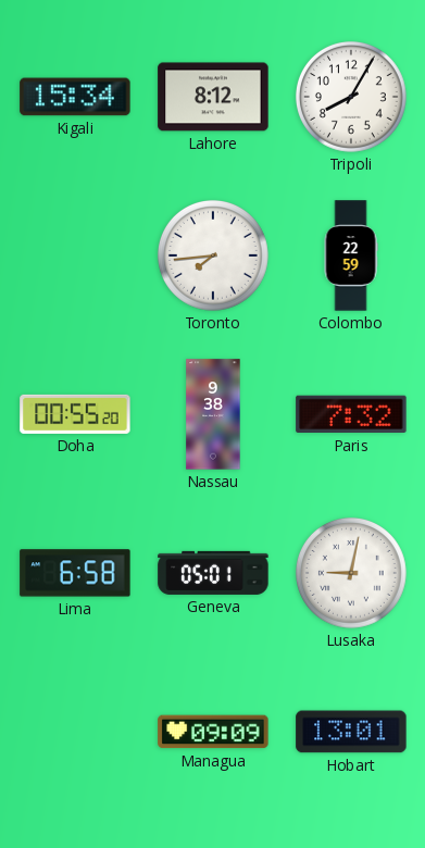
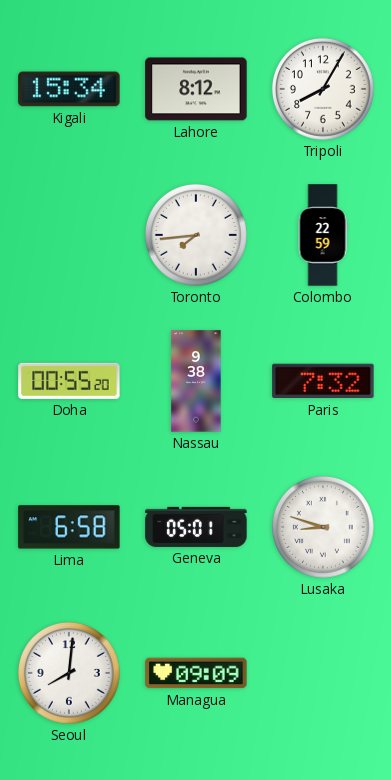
Lusaka: 9:02 -> 8:48 (323, 527)
Seoul: none -> 8:01 (69, 673)
Hobart: 13:01 -> none (351, 732)
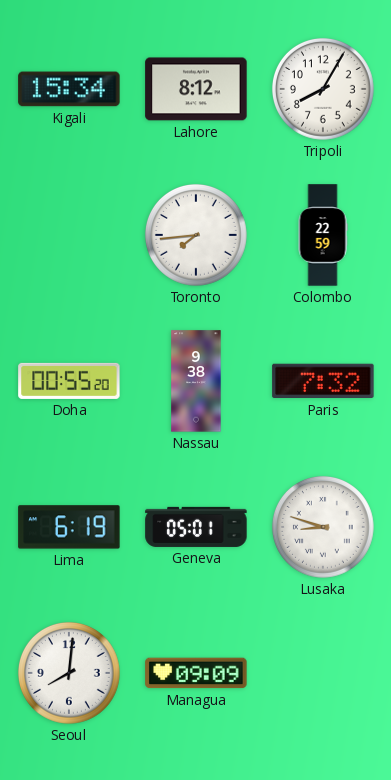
Lima: 6:58 -> 6:19 (69, 527)
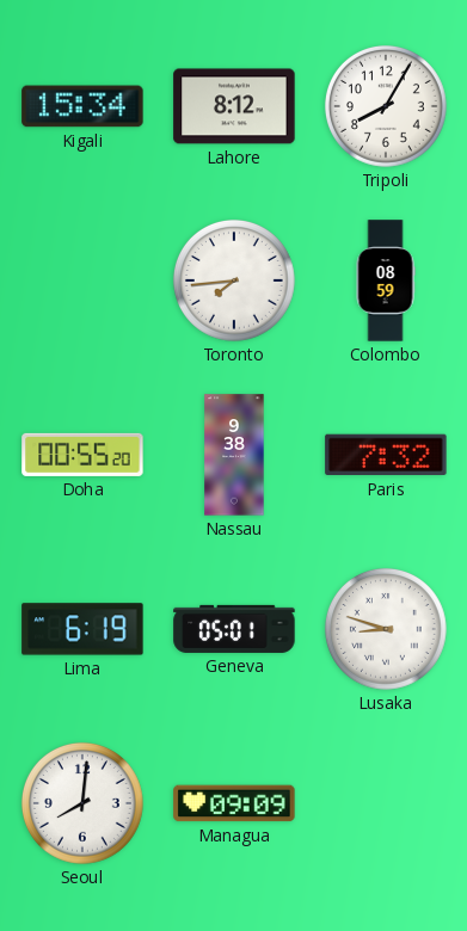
Colombo: 22:59 -> 08:59 (386, 280)
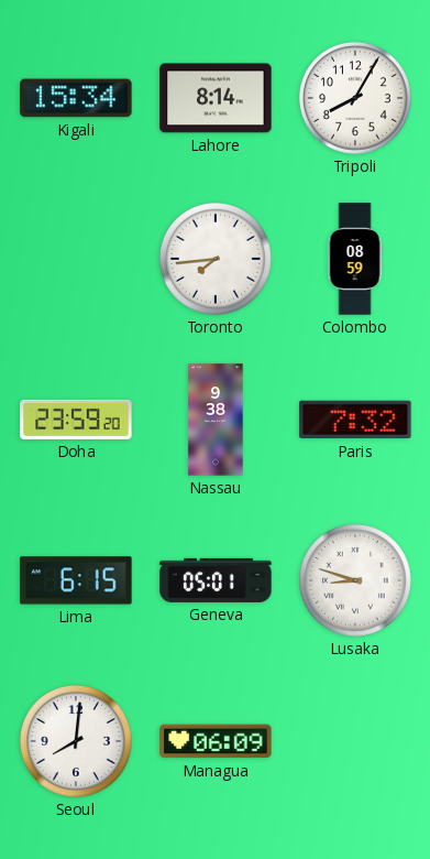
Lahore: 8:12 -> 8:14 (216, 98)
Doha: 00:55 -> 23:59 (76, 420)
Lima: 6:19 -> 6:15 (76, 580)
Managua: 09:09 -> 06:09 (216, 741)
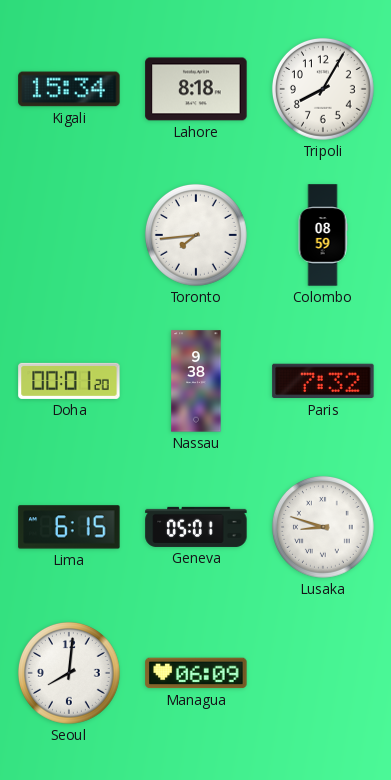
Lahore: 8:14 -> 8:18 (196, 89)
Doha: 23:59 -> 00:01 (69, 381)
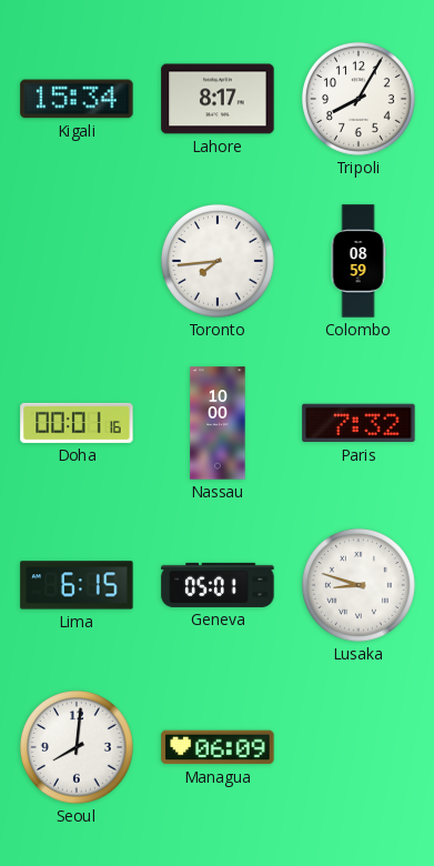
Lahore: 8:18 -> 8:17 (218, 99)
Doha: 00:01:20 -> 00:01:16 (77, 423)
Nassau: 9:38 -> 10:00 (218, 423)
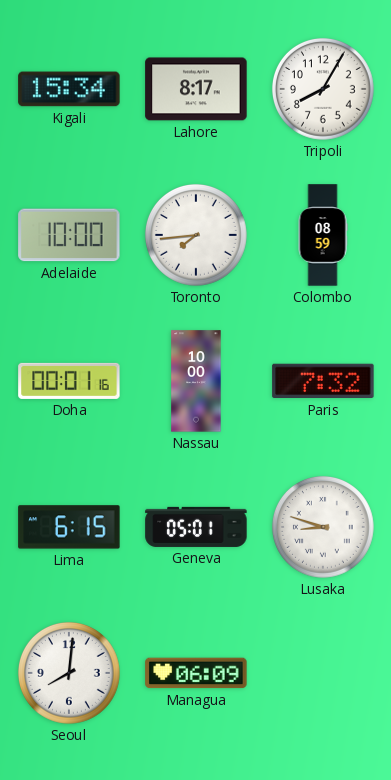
Adelaide: none -> 10:00 (69, 235)
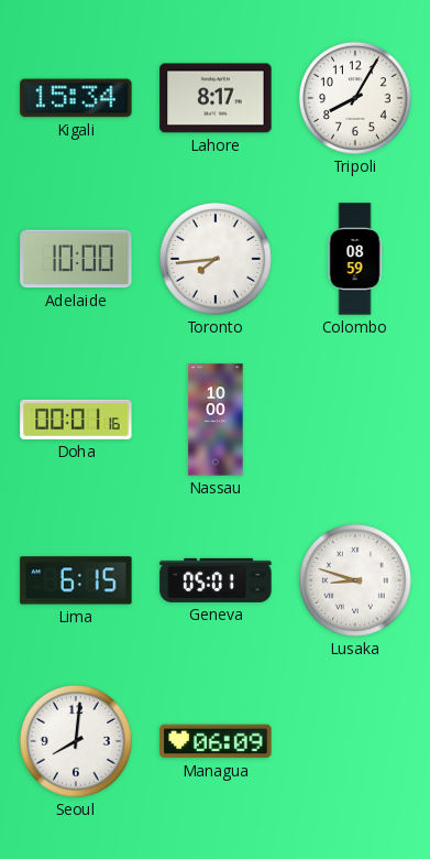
Paris: 7:32 -> none (323, 381)
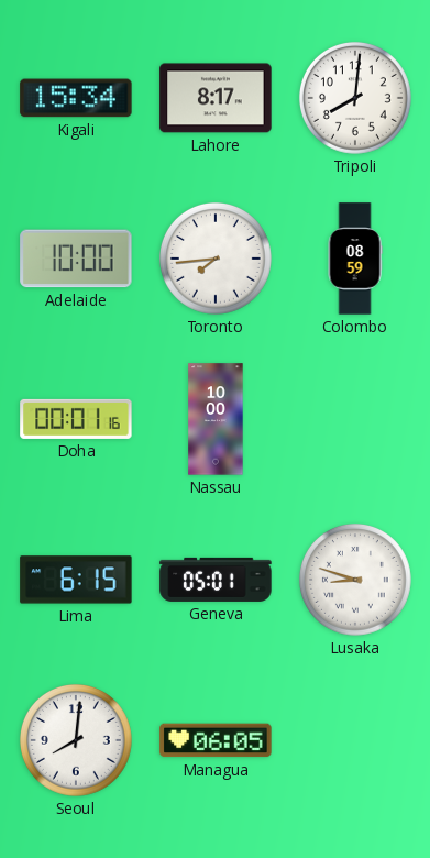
Tripoli: 8:05 -> 8:01 (355, 98)
Managua: 06:09 -> 06:05 (216, 740)
